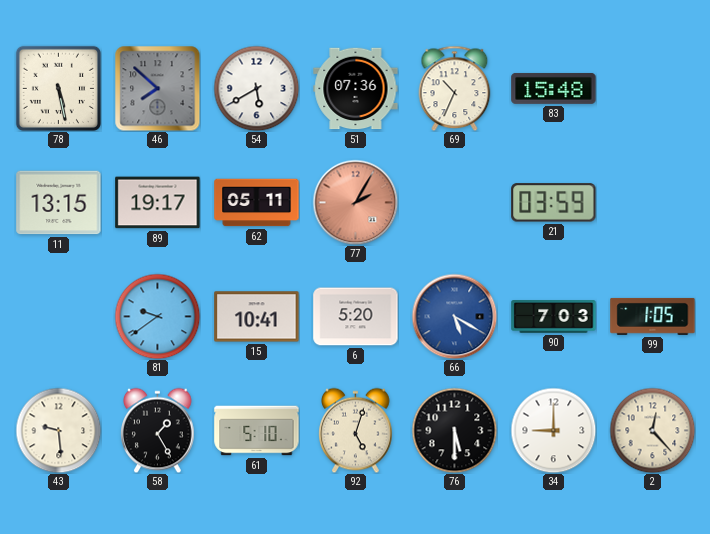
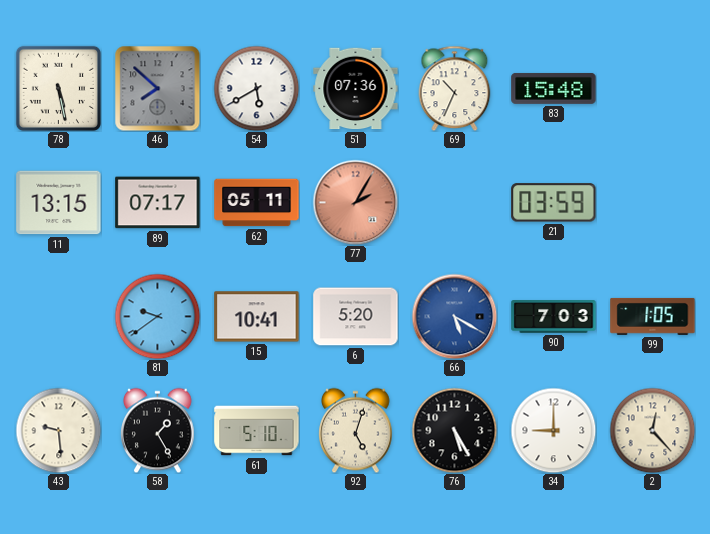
89: 19:17 -> 07:17 (158, 203)
76: 5:30 -> 5:25 (454, 430)
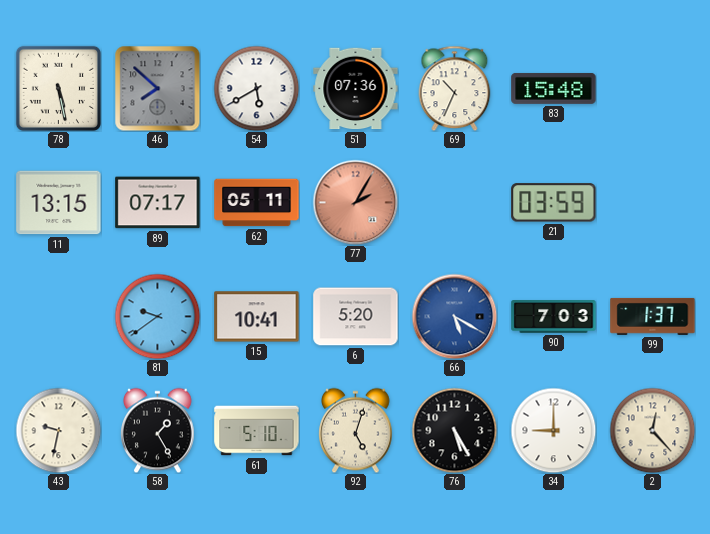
99: 1:05 -> 1:37 (653, 316)
43: 9:29 -> 9:32 (58, 430)
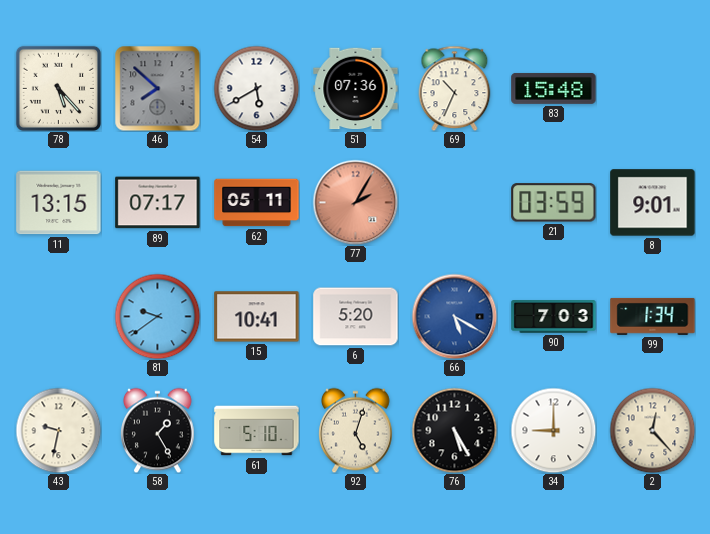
78: 5:28 -> 5:23 (58, 88)
8: none -> 9:01 (653, 203)
99: 1:37 -> 1:34 (653, 316)
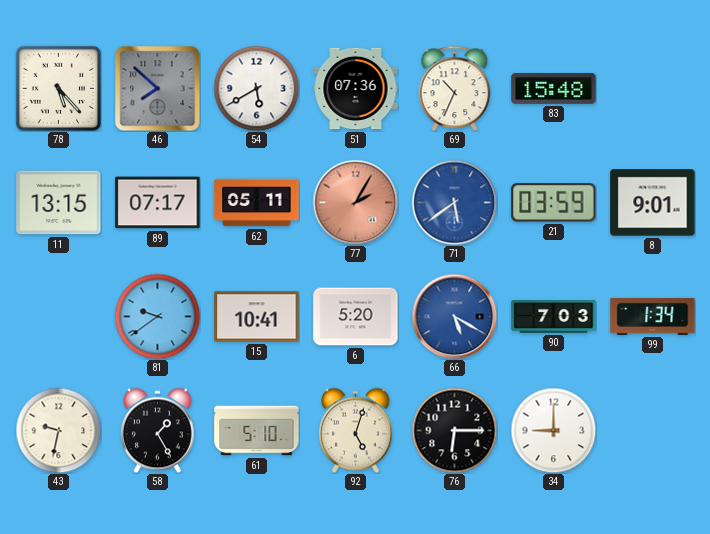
71: none -> 5:39 (454, 202)
76: 5:25 -> 6:15 (454, 430)
2: 12:23 -> none (652, 430)
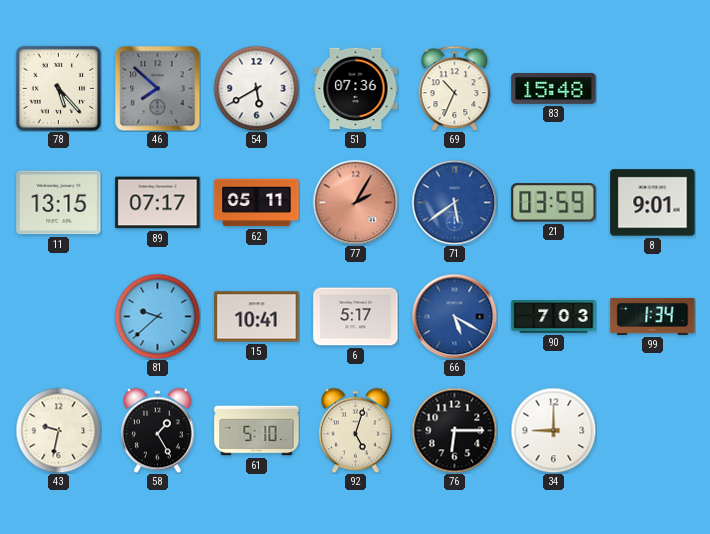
81: 9:39 -> 9:38 (157, 316)
6: 5:20 -> 5:17 (356, 317)
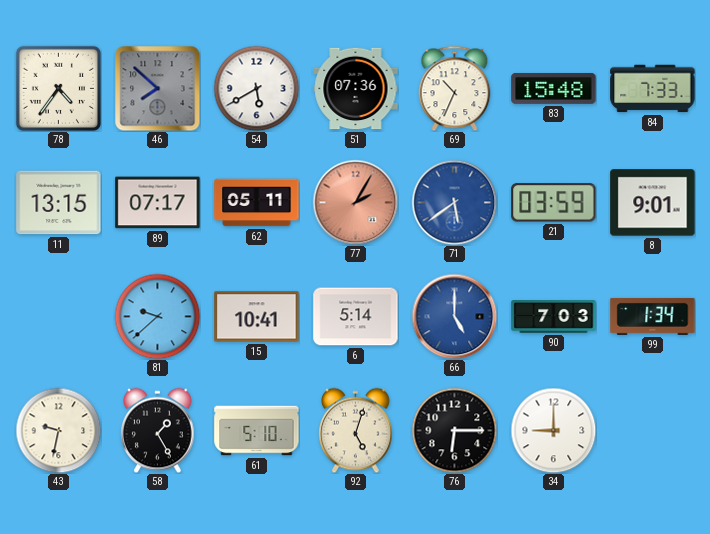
78: 5:23 -> 4:36 (58, 88)
84: none -> 7:33 (653, 89)
6: 5:17 -> 5:14 (356, 317)
66: 5:20 -> 5:00 (454, 316)
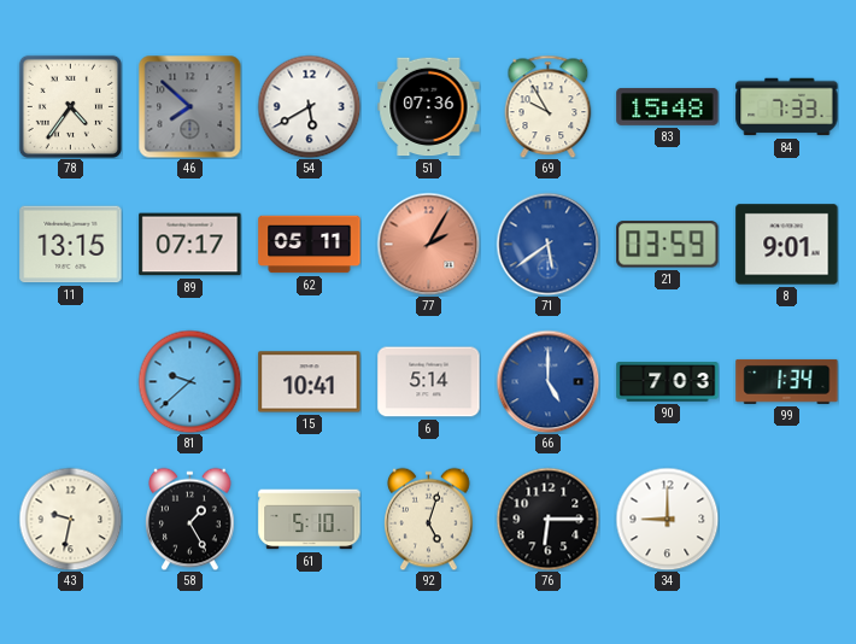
69: 10:34 -> 9:55 (549, 106)
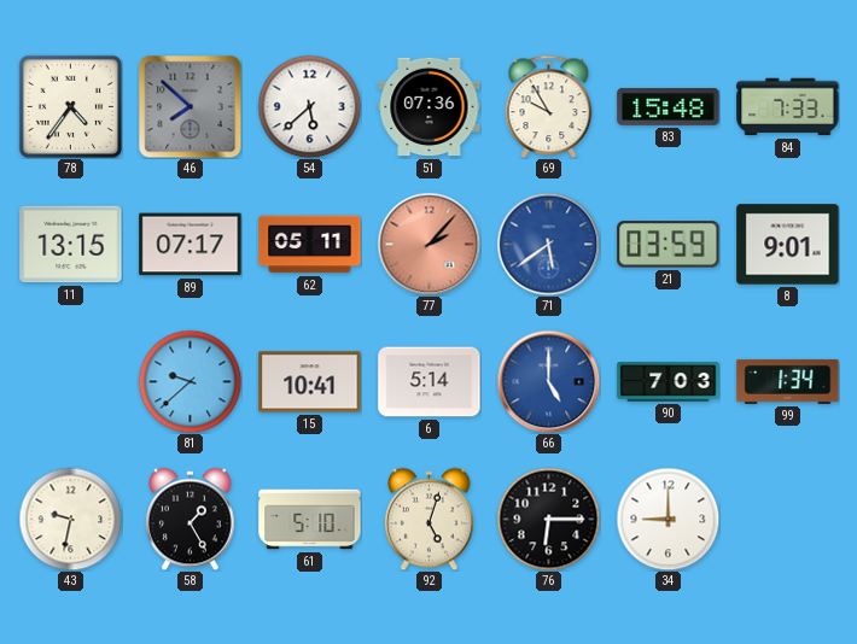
54: 5:40 -> 5:38 (309, 106)
77: 2:05 -> 2:07 (428, 244)
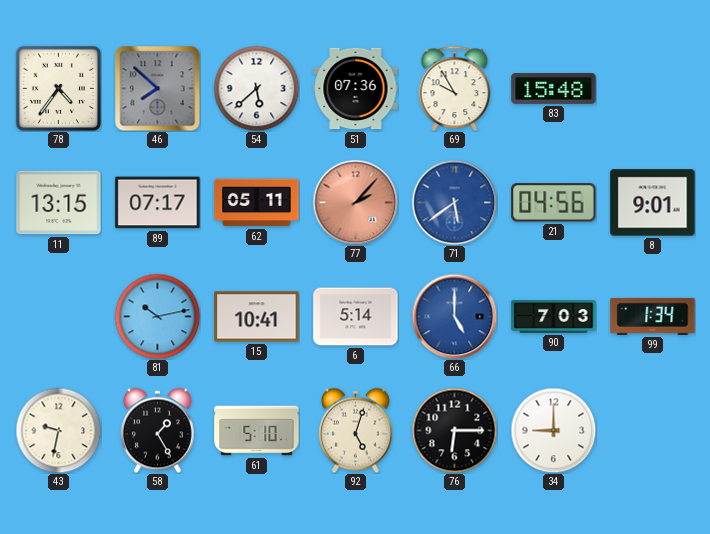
84: 7:33 -> none (788, 107)
21: 03:59 -> 04:56 (554, 203)
81: 9:38 -> 10:13 (157, 316)
